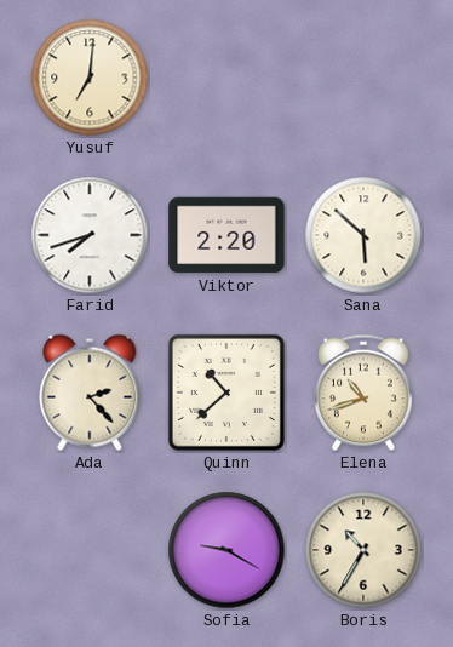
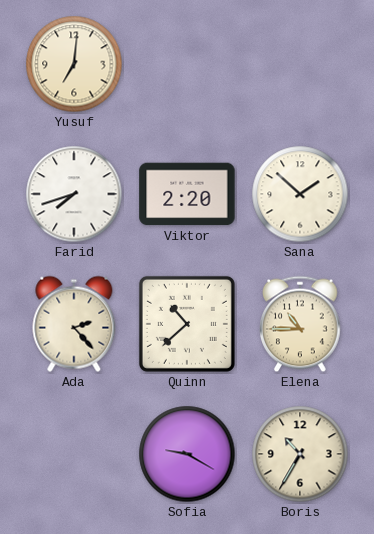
Sana: 5:52 -> 1:52 (300, 194)
Elena: 10:42 -> 10:45 (300, 324)
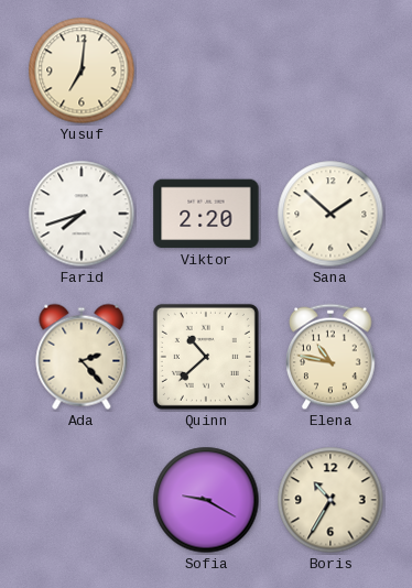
Elena: 10:45 -> 10:47 (330, 357)
